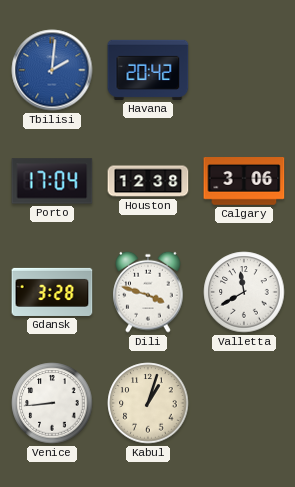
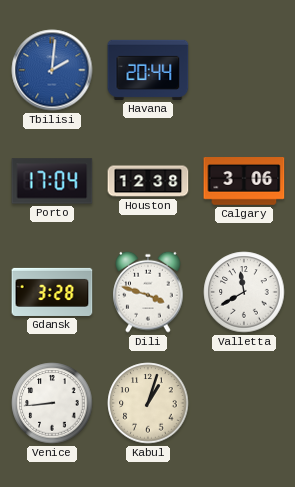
Havana: 20:42 -> 20:44 (148, 70)
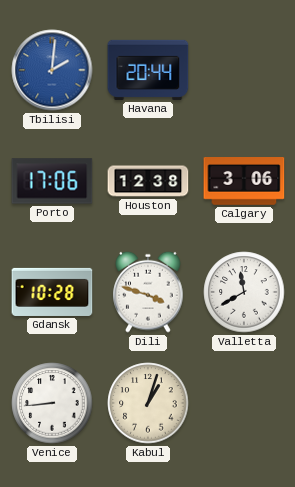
Porto: 17:04 -> 17:06 (52, 181)
Gdansk: 3:28 -> 10:28 (52, 292)
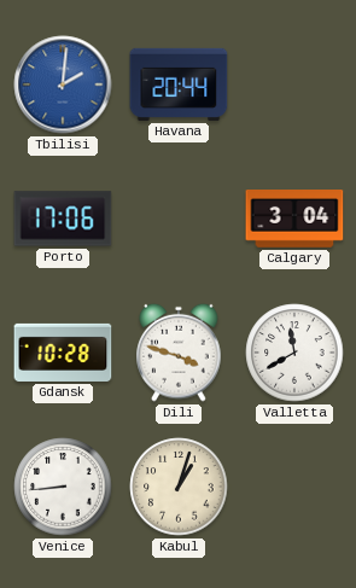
Houston: 12:38 -> none (148, 181)
Calgary: 3:06 -> 3:04 (294, 220)
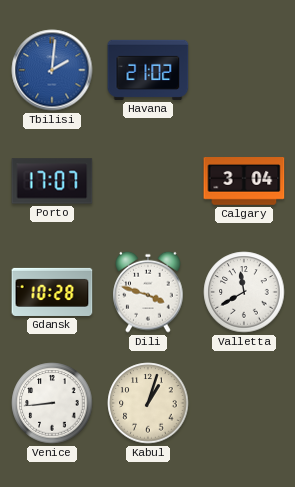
Havana: 20:44 -> 21:02 (148, 70)
Porto: 17:06 -> 17:07 (52, 181)
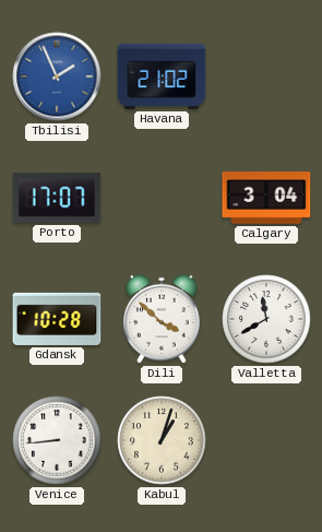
Tbilisi: 2:01 -> 1:56 (57, 76)
Dili: 3:48 -> 3:52 (162, 319)
